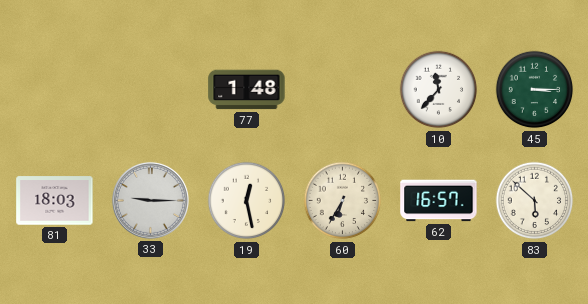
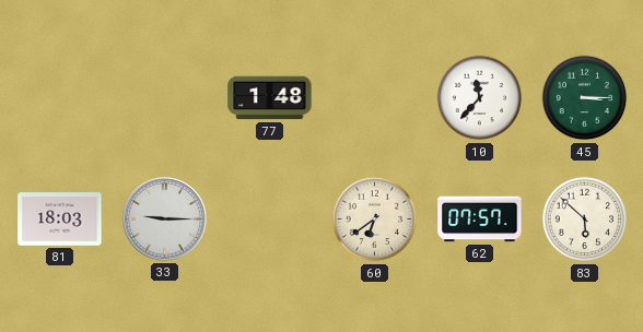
19: 12:28 -> none (247, 201)
60: 6:35 -> 6:39 (375, 220)
62: 16:57 -> 07:57 (480, 220)
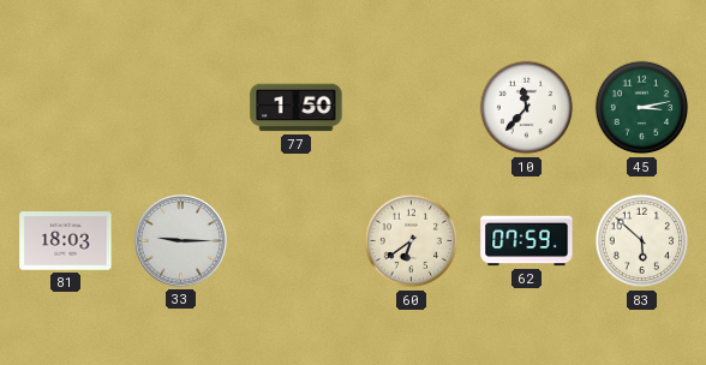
77: 1:48 -> 1:50 (297, 108)
45: 3:15 -> 3:13 (642, 108)
62: 07:57 -> 07:59 (527, 241)
